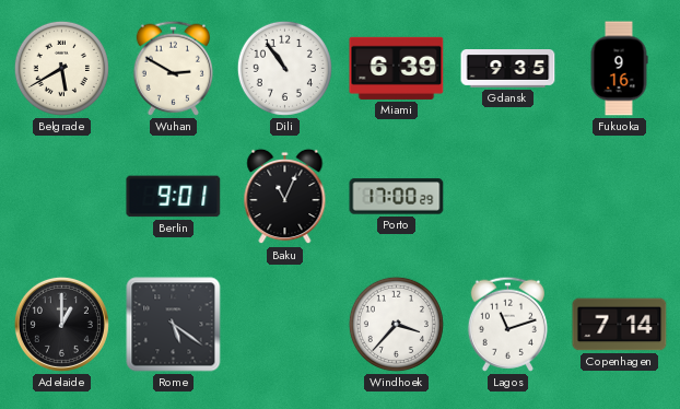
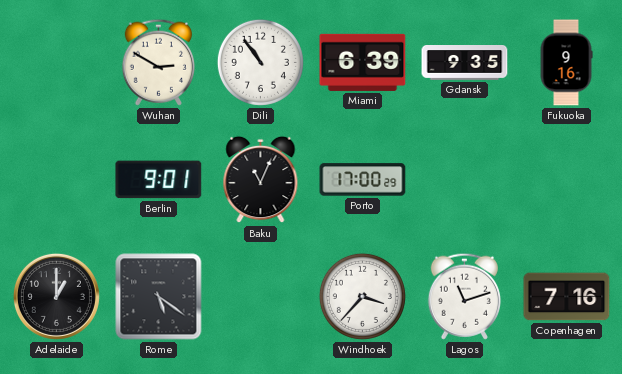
Belgrade: 5:40 -> none (61, 68)
Copenhagen: 7:14 -> 7:16 (567, 297)
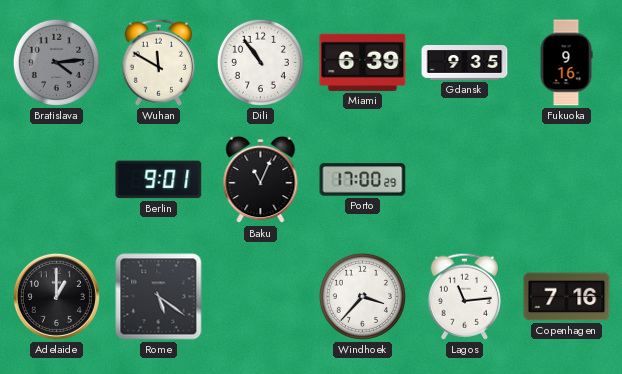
Bratislava: none -> 4:14 (56, 62)
Wuhan: 2:50 -> 11:50 (158, 62)
Lagos: 11:12 -> 11:14 (464, 296)
